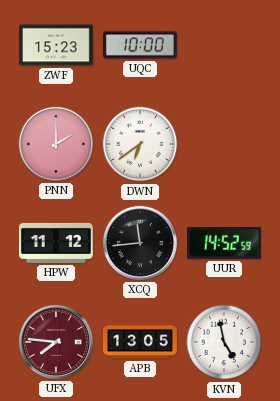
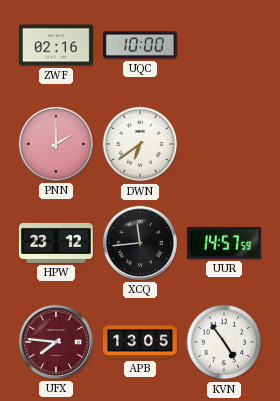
ZWF: 15:23 -> 02:16 (57, 45)
HPW: 11:12 -> 23:12 (56, 243)
UUR: 14:52 -> 14:57 (224, 243)
KVN: 4:58 -> 4:54 (224, 342)
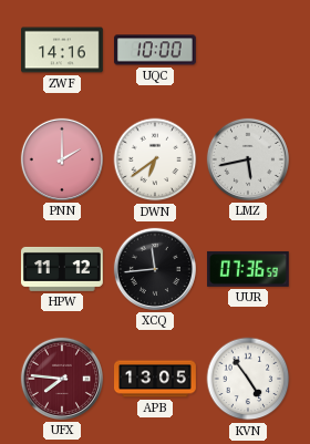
ZWF: 02:16 -> 14:16 (63, 50)
LMZ: none -> 5:43 (248, 159)
HPW: 23:12 -> 11:12 (62, 269)
UUR: 14:57 -> 07:36 (248, 269)
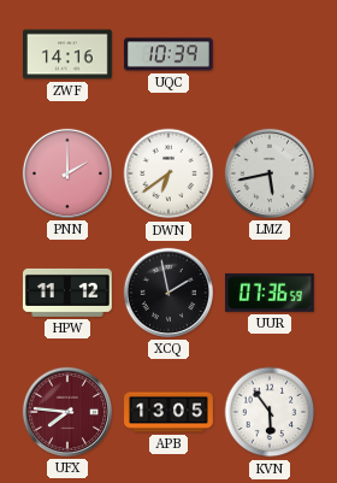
UQC: 10:00 -> 10:39 (168, 54)
XCQ: 11:44 -> 1:58 (168, 293)
KVN: 4:54 -> 5:54 (270, 412)
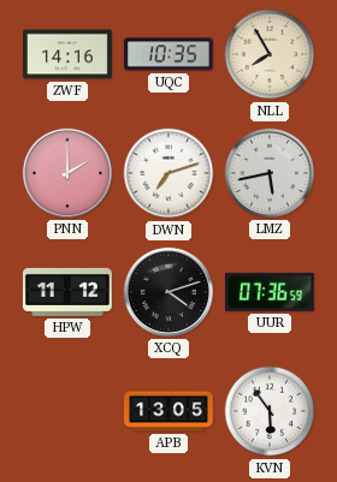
UQC: 10:39 -> 10:35 (168, 54)
NLL: none -> 7:55 (270, 54)
DWN: 6:39 -> 7:12 (168, 173)
XCQ: 1:58 -> 4:12 (168, 292)
UFX: 7:46 -> none (67, 412)
